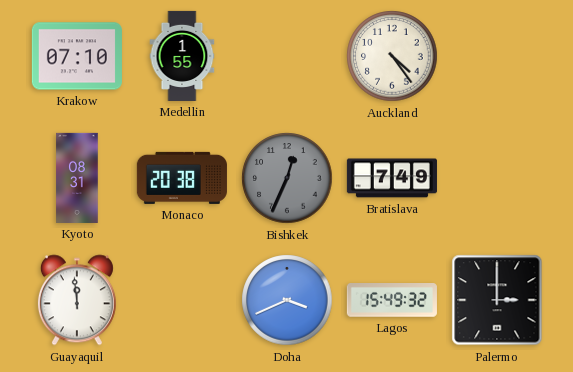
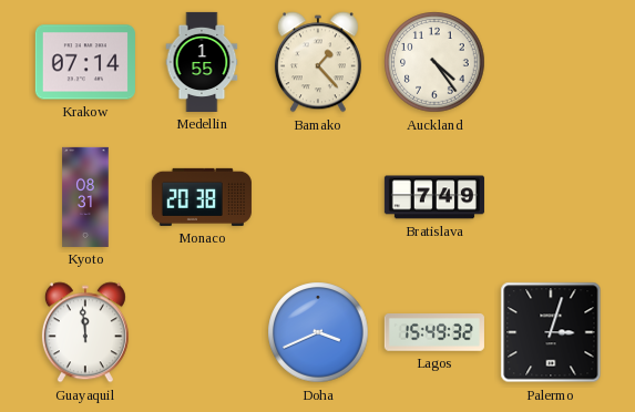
Krakow: 07:10 -> 07:14 (85, 62)
Bamako: none -> 1:23 (318, 62)
Bishkek: 12:34 -> none (287, 178)
Palermo: 3:00 -> 3:03 (551, 332)
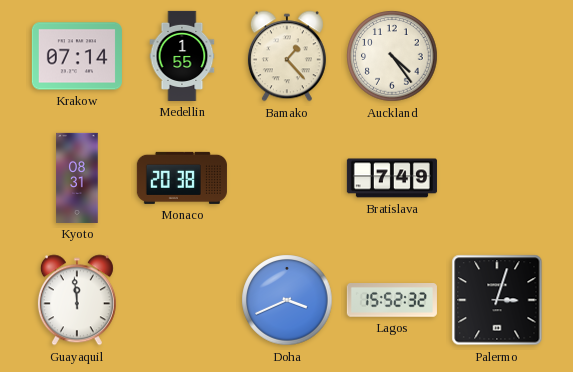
Lagos: 15:49 -> 15:52 (392, 301)
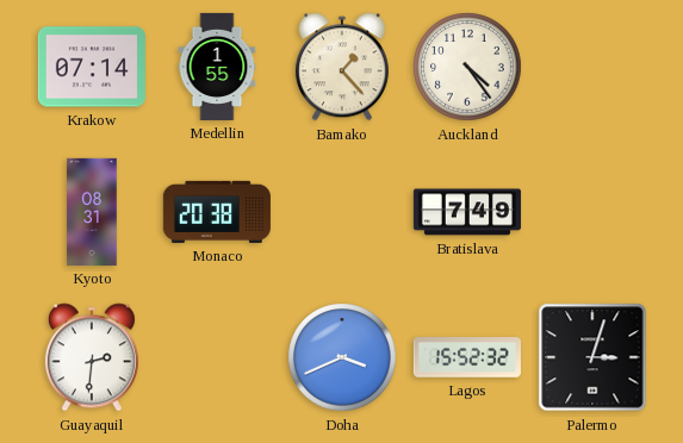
Guayaquil: 11:59 -> 2:31 (92, 357)
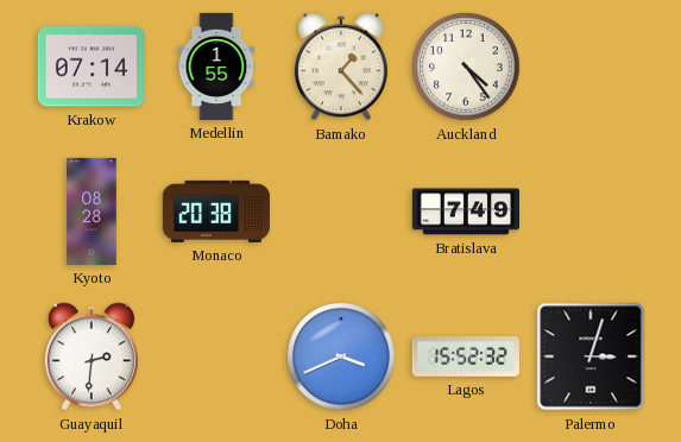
Kyoto: 08:31 -> 08:28 (92, 211)
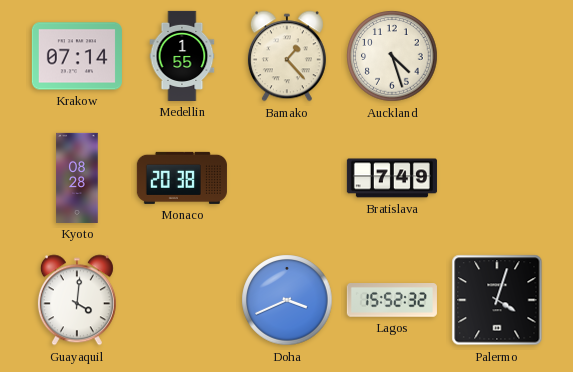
Auckland: 4:24 -> 4:27 (392, 56)
Guayaquil: 2:31 -> 4:01 (77, 300)
Palermo: 3:03 -> 4:03 (497, 300)
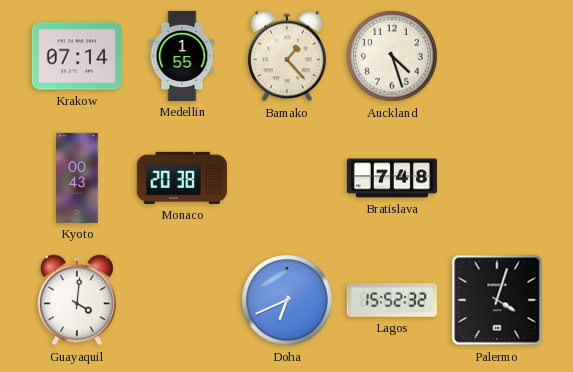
Kyoto: 08:28 -> 00:43 (77, 178)
Bratislava: 7:49 -> 7:48 (392, 178)
Doha: 3:41 -> 6:41 (287, 300)
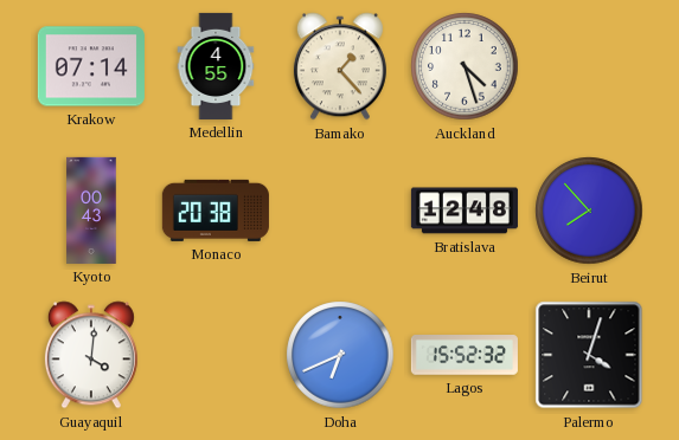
Medellin: 1:55 -> 4:55 (216, 66)
Bratislava: 7:48 -> 12:48 (465, 211)
Beirut: none -> 7:53 (589, 211)
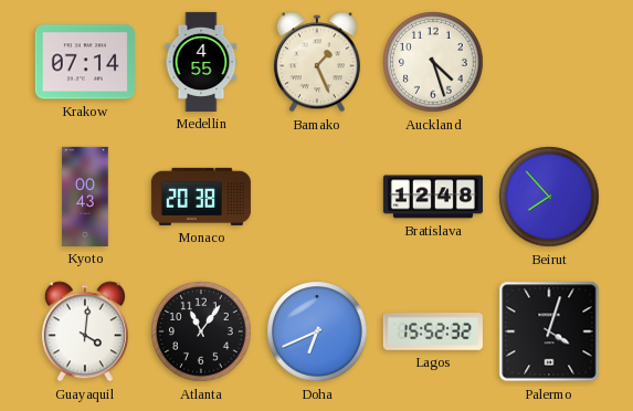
Bamako: 1:23 -> 1:26 (317, 62)
Atlanta: none -> 11:06 (201, 331)
